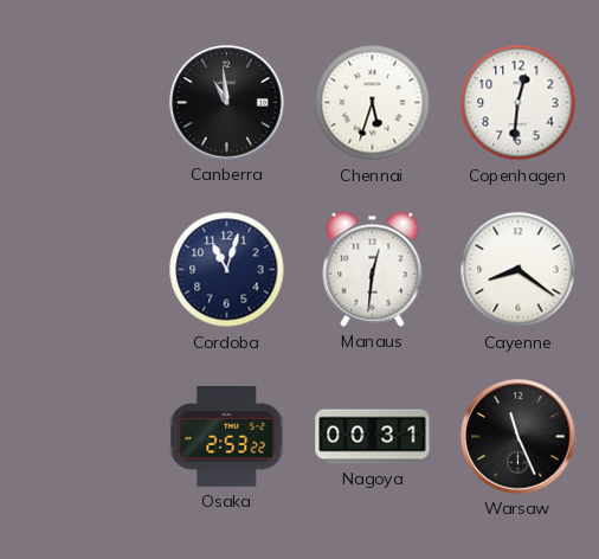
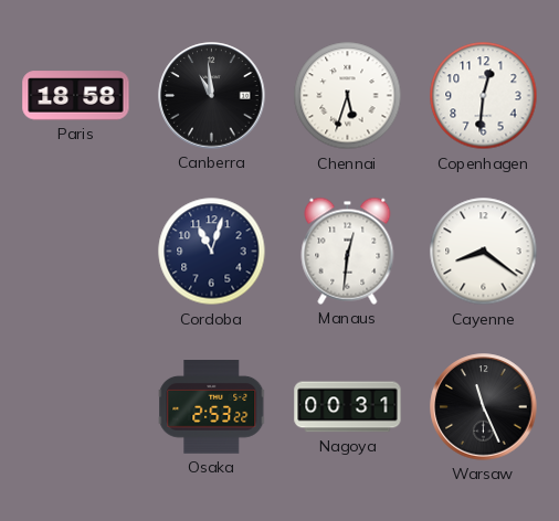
Paris: none -> 18:58 (76, 96)
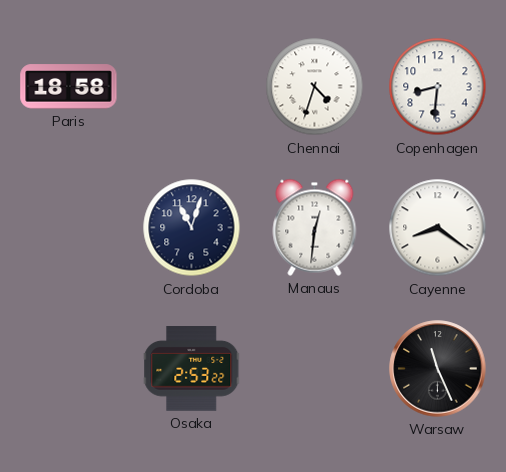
Canberra: 10:59 -> none (212, 96)
Chennai: 5:33 -> 4:33 (315, 87)
Copenhagen: 12:31 -> 8:31 (438, 87)
Nagoya: 00:31 -> none (348, 407)
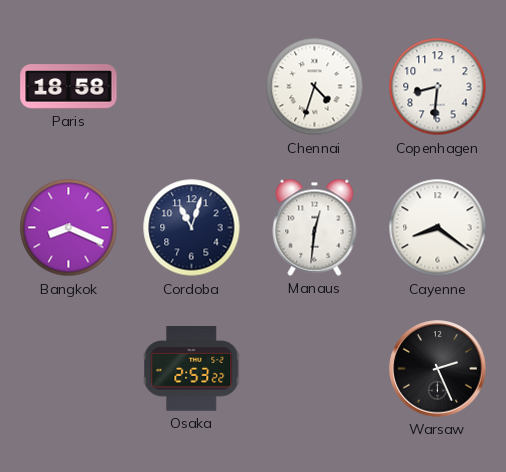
Bangkok: none -> 8:19 (69, 228)
Warsaw: 11:26 -> 2:26 (438, 369)
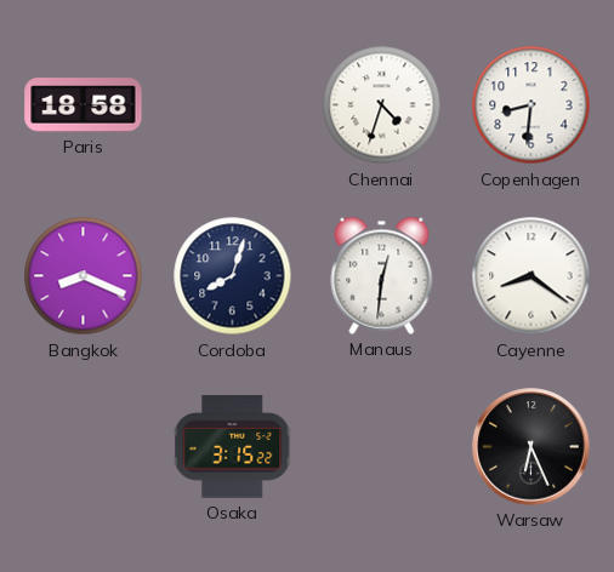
Cordoba: 11:03 -> 8:03 (233, 276)
Osaka: 2:53 -> 3:15 (233, 447)
Warsaw: 2:26 -> 6:26 (531, 447)
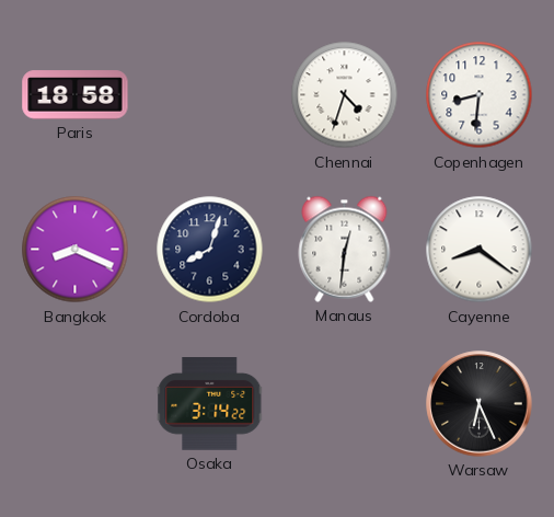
Osaka: 3:15 -> 3:14 (210, 404)
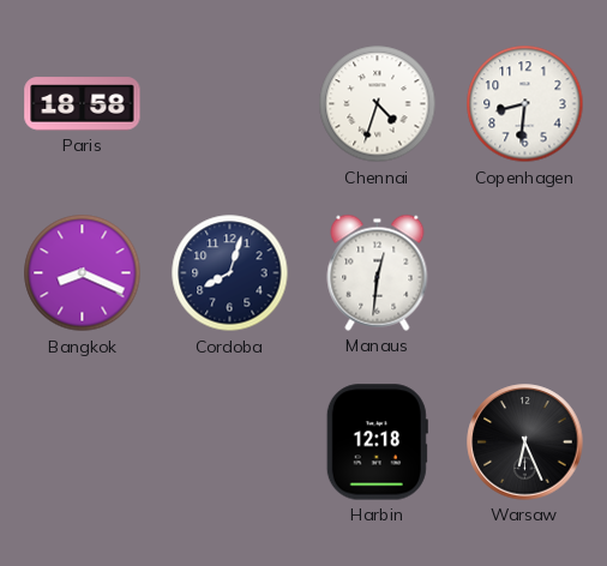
Cayenne: 8:21 -> none (480, 250)
Osaka: 3:14 -> none (210, 404)
Harbin: none -> 12:18 (377, 442)
